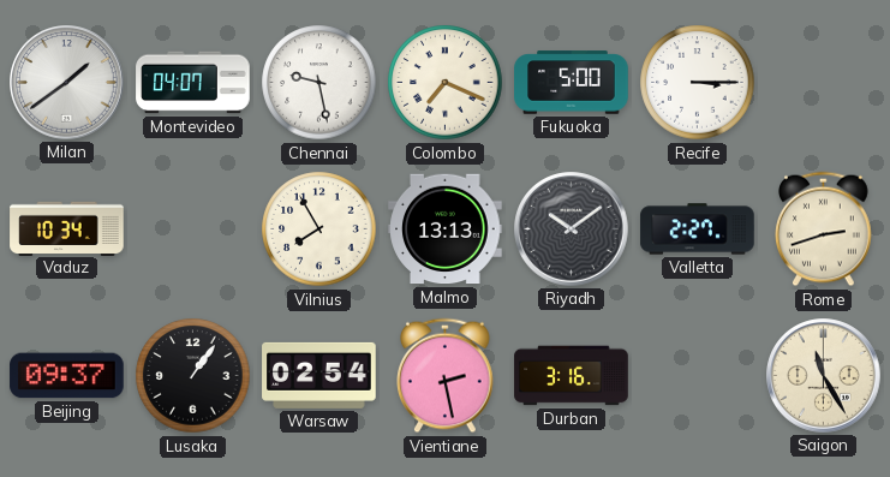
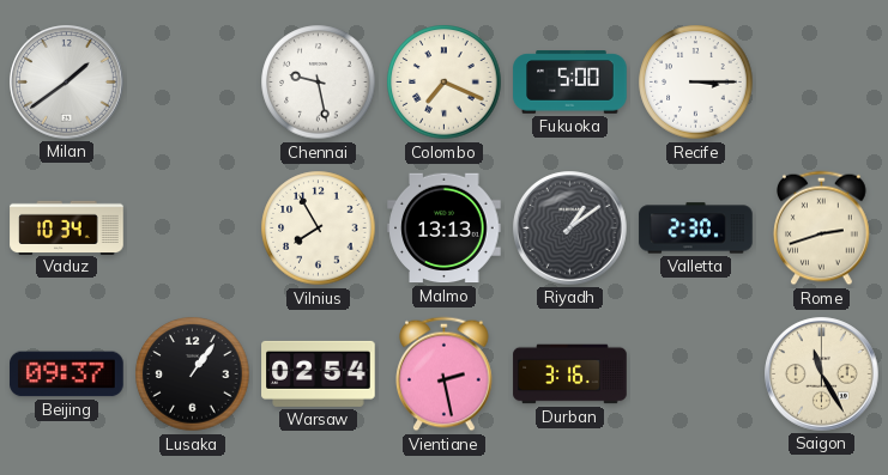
Montevideo: 04:07 -> none (193, 83)
Riyadh: 10:09 -> 1:09 (570, 229)
Valletta: 2:27 -> 2:30 (696, 229)
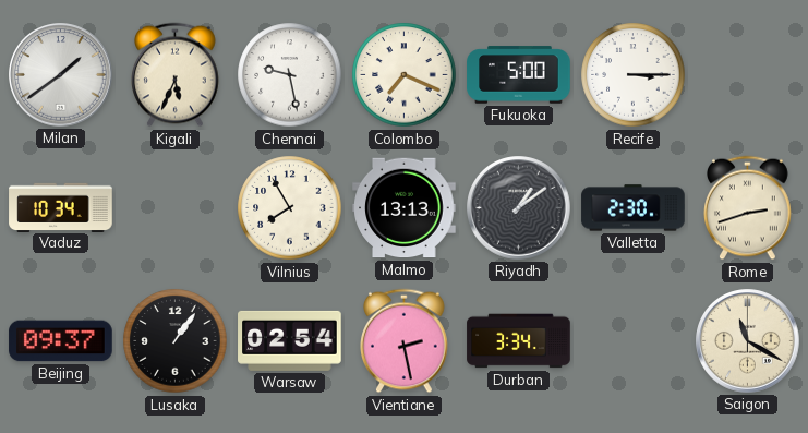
Kigali: none -> 5:34 (176, 75)
Durban: 3:16 -> 3:34 (519, 341)
Saigon: 11:25 -> 11:20 (748, 341)
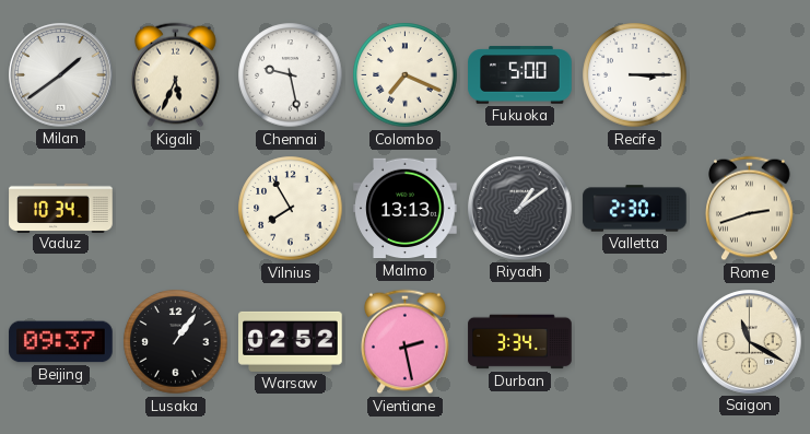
Warsaw: 02:54 -> 02:52 (291, 341)
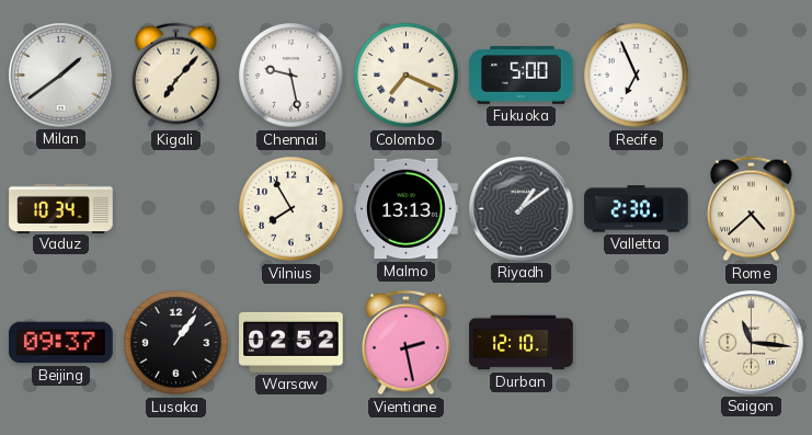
Kigali: 5:34 -> 7:07 (176, 76)
Recife: 3:15 -> 6:56 (637, 76)
Rome: 2:42 -> 4:38 (752, 209)
Durban: 3:34 -> 12:10 (522, 343)
Saigon: 11:20 -> 11:16 (752, 343)
